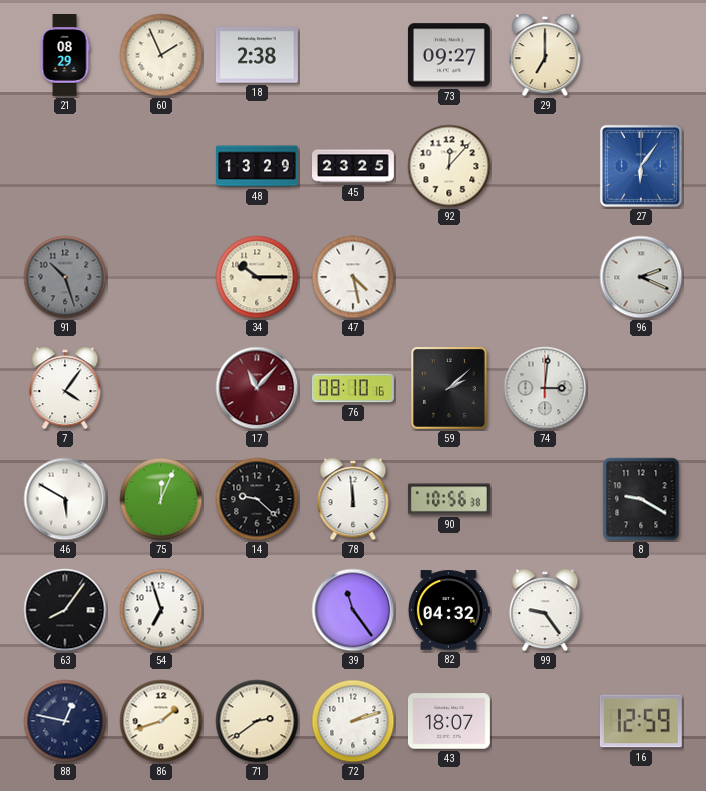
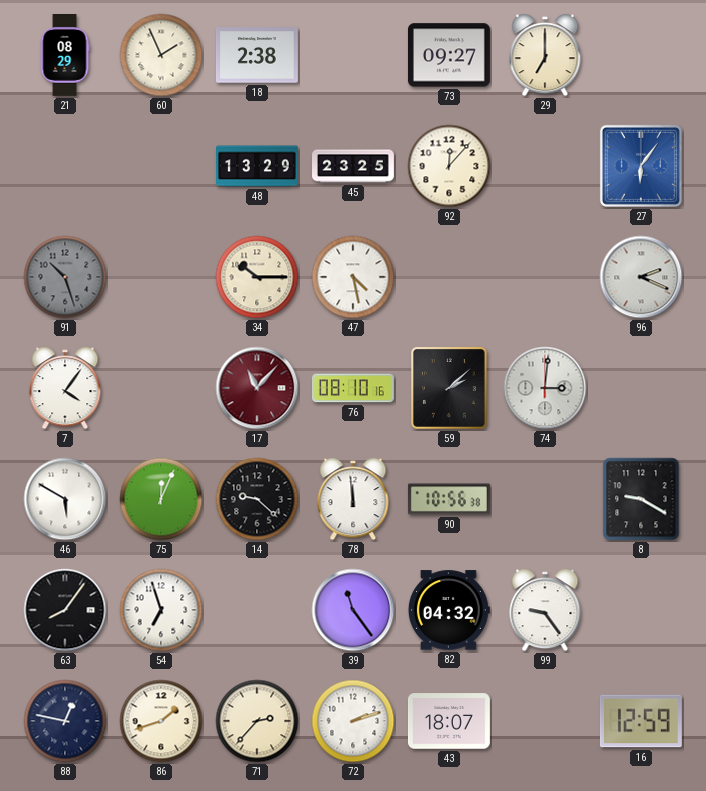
71: 2:39 -> 2:37 (257, 721)
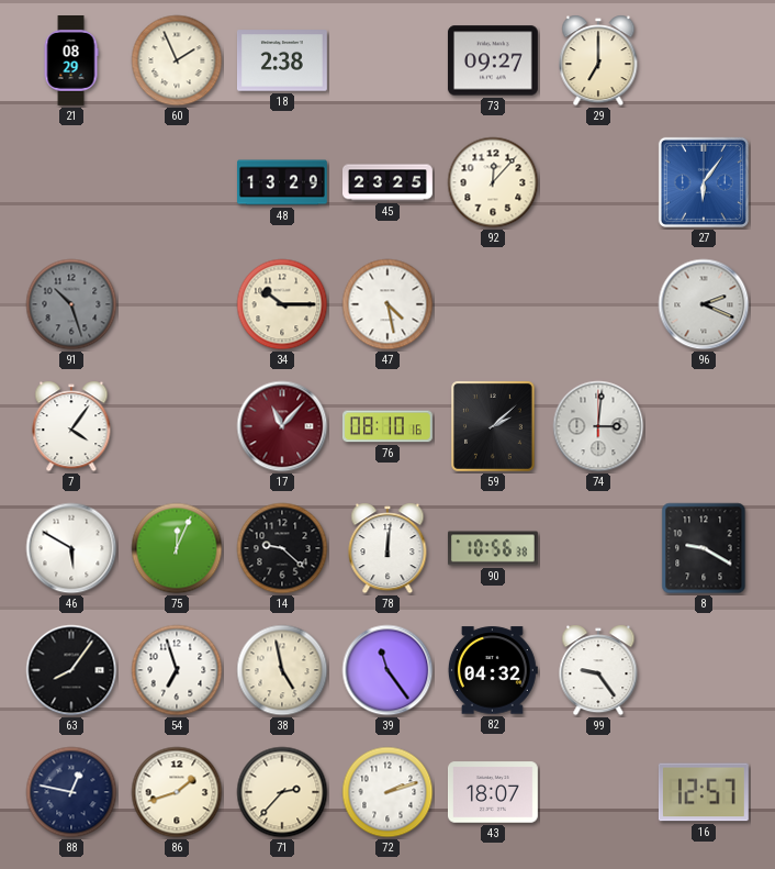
78: 11:59 -> 12:01 (387, 548)
38: none -> 4:58 (282, 670)
16: 12:59 -> 12:57 (704, 792)
